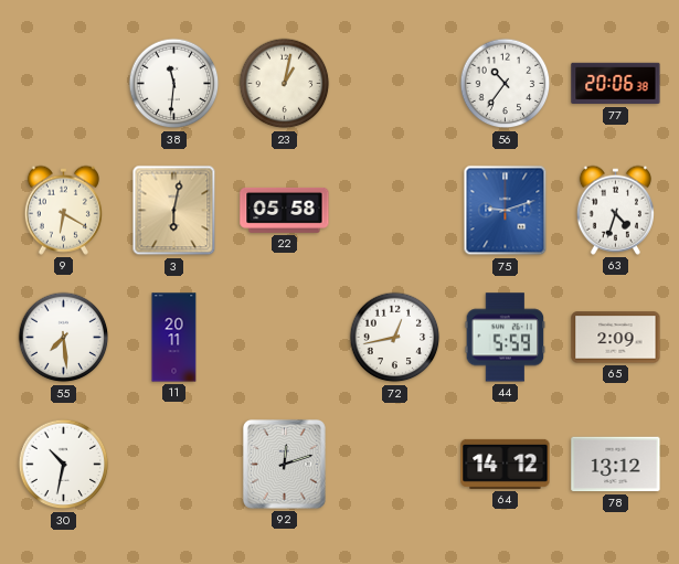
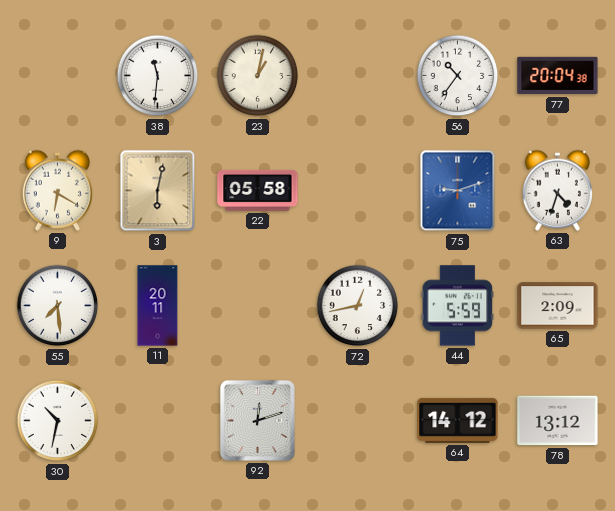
77: 20:06 -> 20:04 (558, 76)
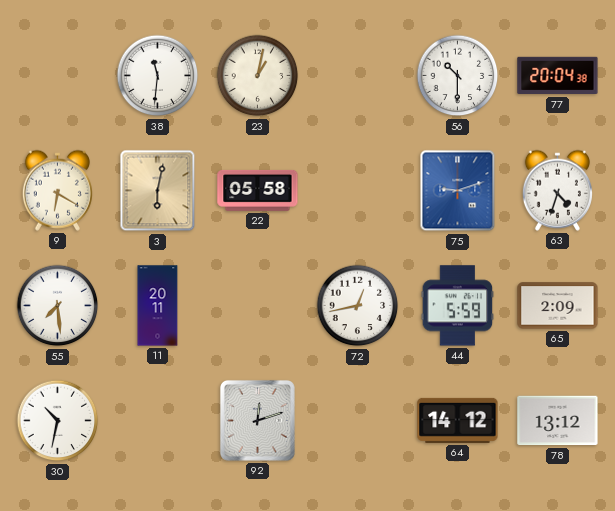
56: 10:36 -> 10:30 (458, 76)
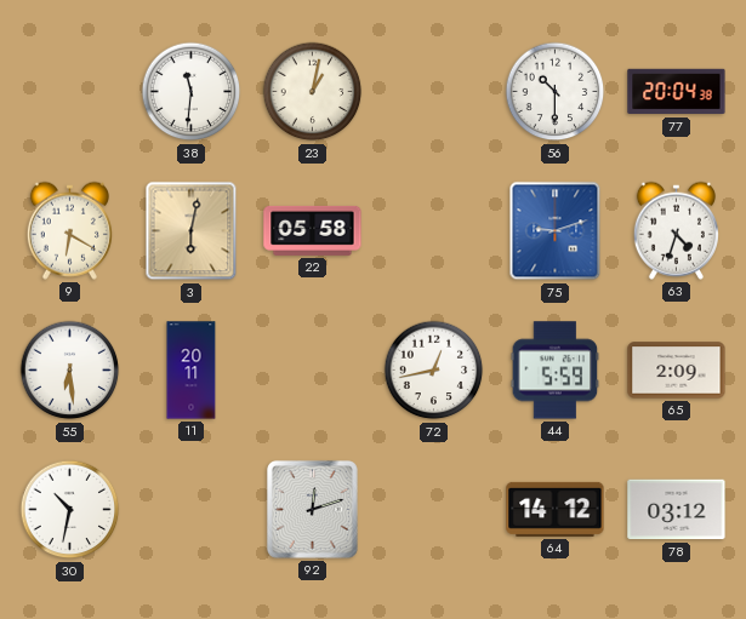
55: 7:29 -> 6:29 (70, 371)
78: 13:12 -> 03:12 (677, 510)
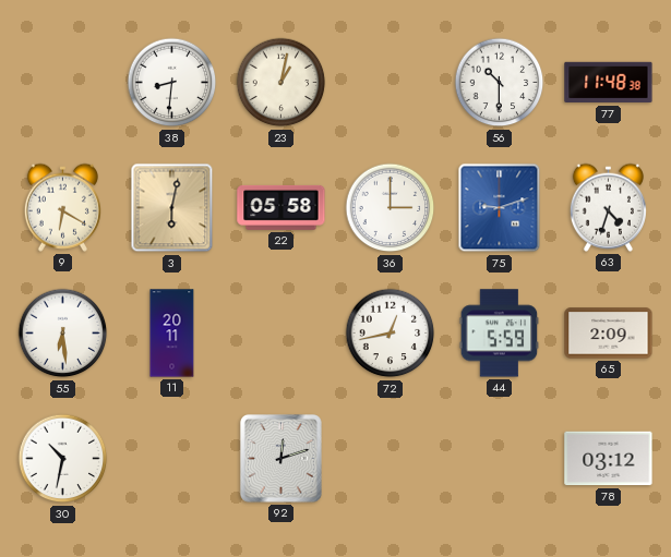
38: 11:31 -> 8:31 (172, 83)
77: 20:04 -> 11:48 (609, 83)
36: none -> 3:00 (391, 208)
64: 14:12 -> none (556, 509)
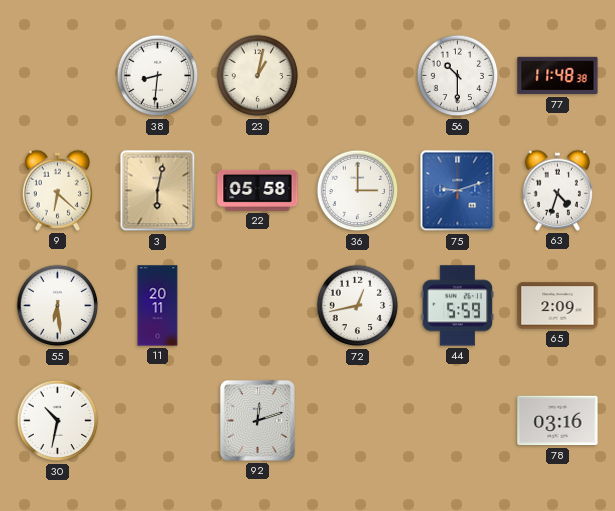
9: 6:20 -> 6:22 (57, 190)
78: 03:12 -> 03:16 (558, 421)
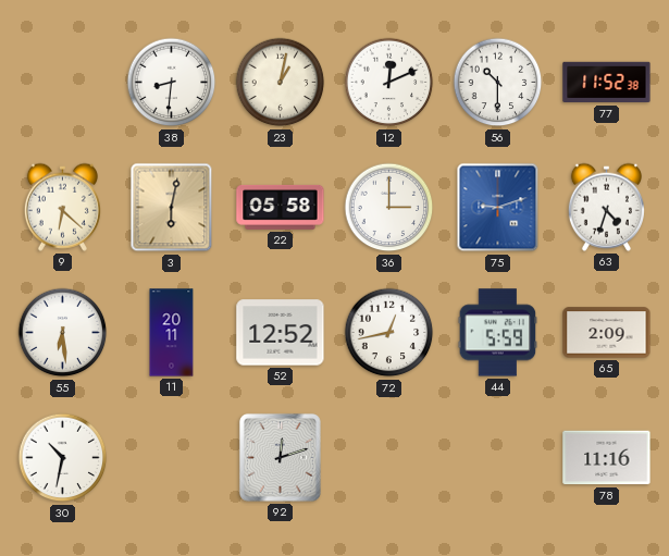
12: none -> 12:11 (389, 83)
77: 11:48 -> 11:52 (607, 83)
52: none -> 12:52 (281, 333)
78: 03:16 -> 11:16 (607, 458)
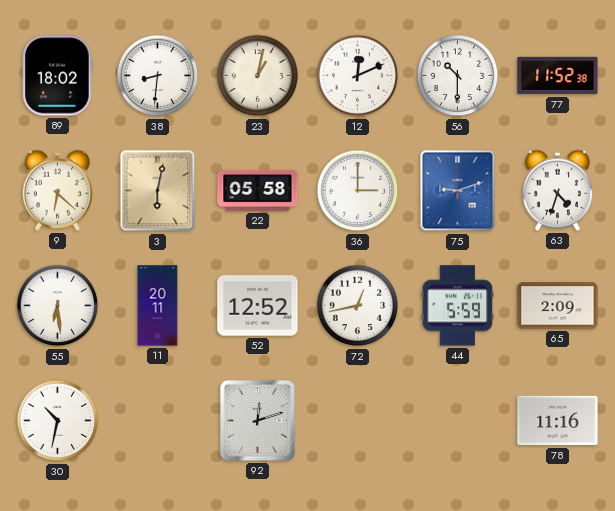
89: none -> 18:02 (58, 76)
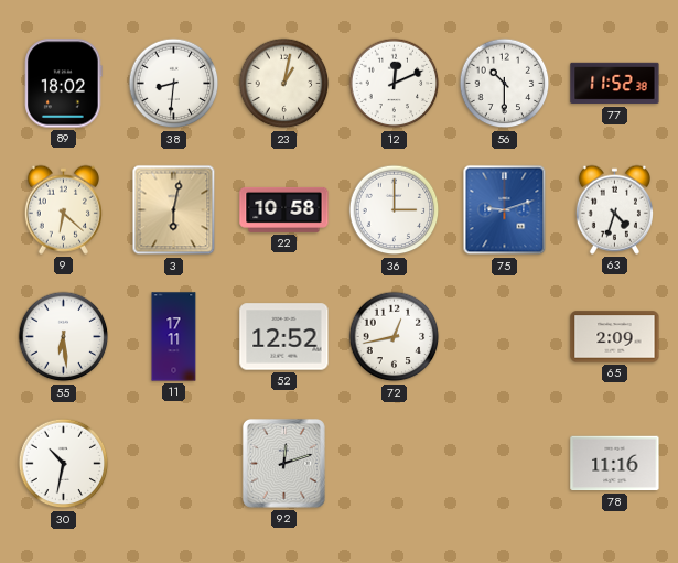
22: 05:58 -> 10:58 (284, 209)
11: 20:11 -> 17:11 (174, 337)
44: 5:59 -> none (458, 306)
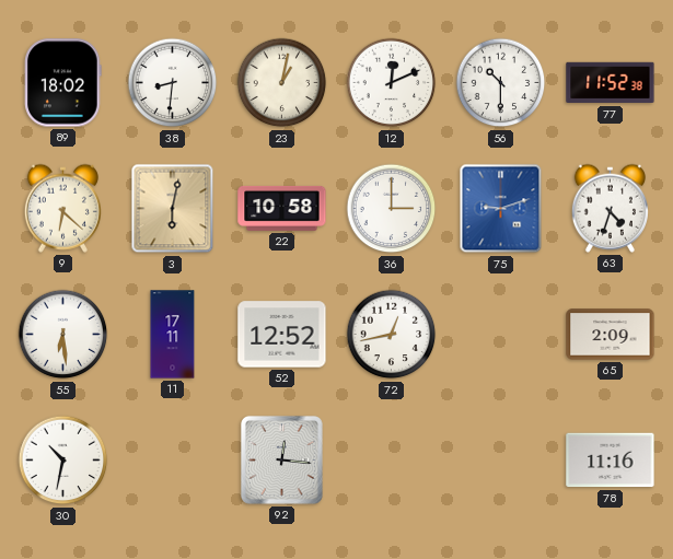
92: 12:12 -> 12:16 (281, 459)
